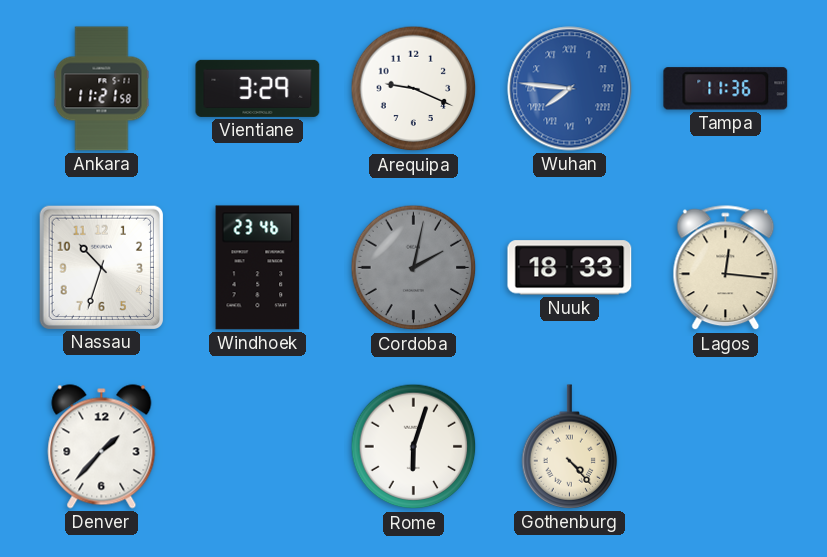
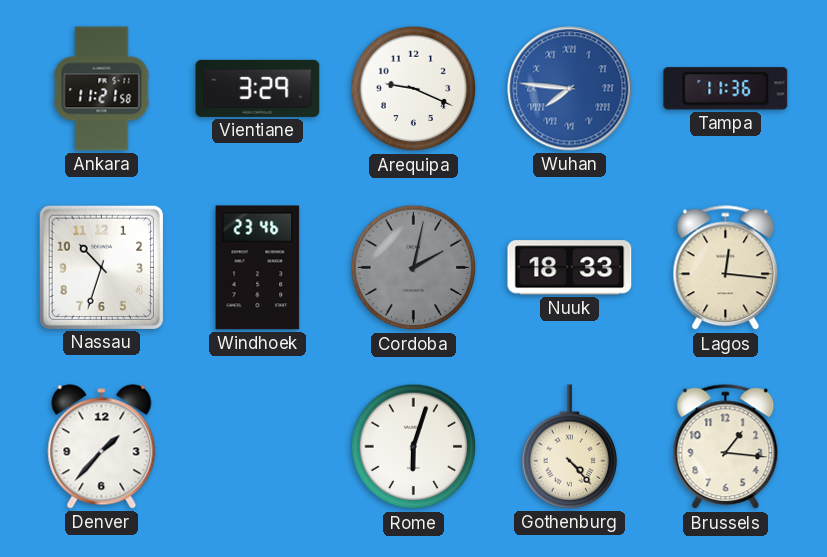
Brussels: none -> 1:16 (726, 447)
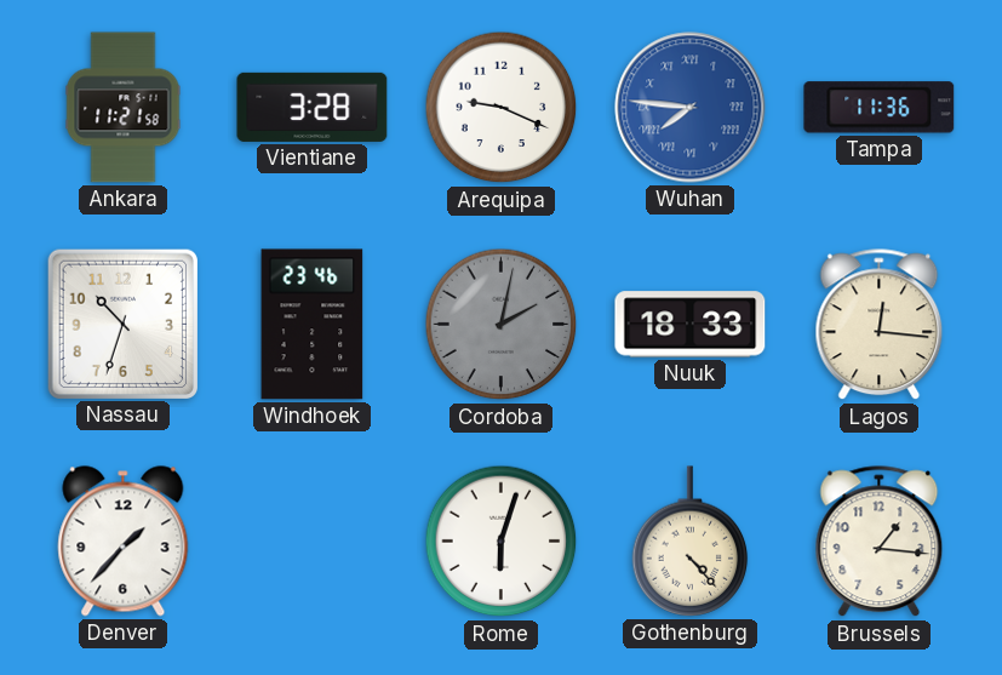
Vientiane: 3:29 -> 3:28 (313, 107)
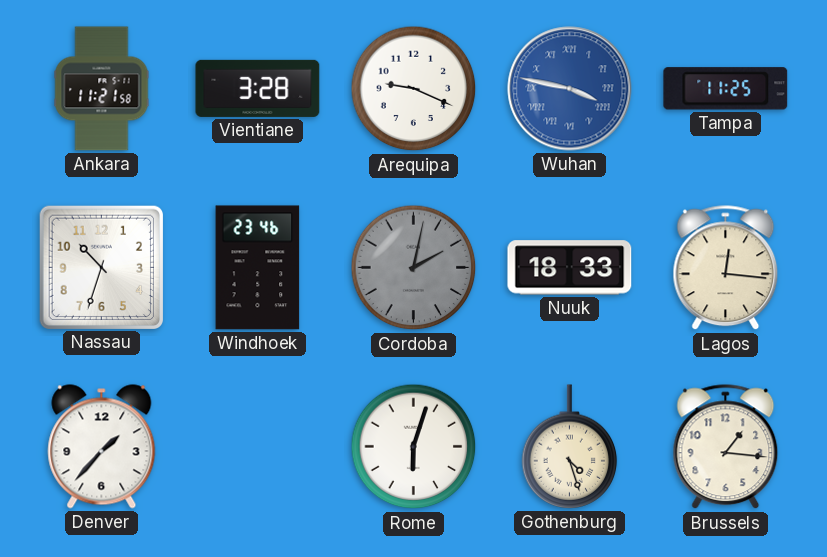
Wuhan: 7:46 -> 3:47 (570, 89)
Tampa: 11:36 -> 11:25 (726, 89)
Gothenburg: 4:23 -> 4:27 (570, 447)
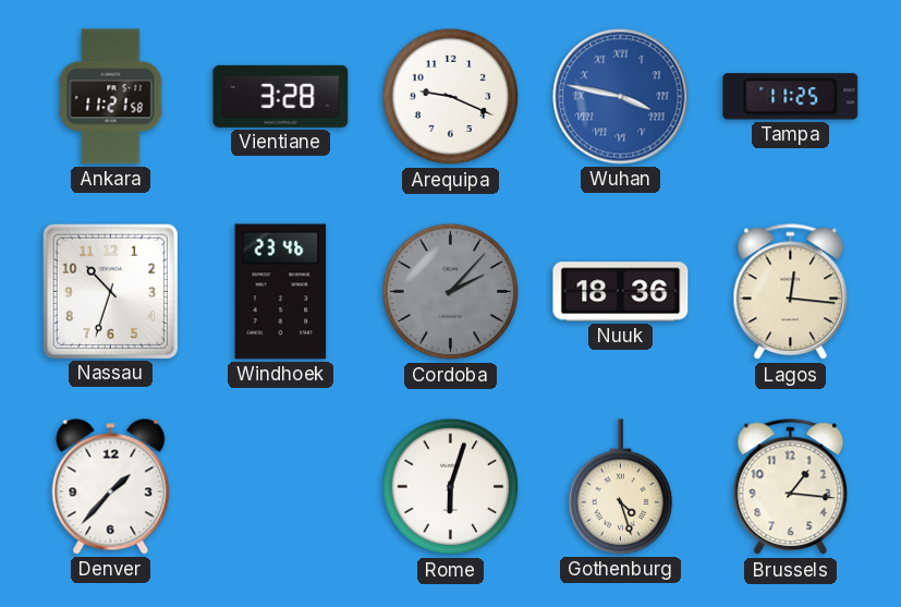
Cordoba: 2:02 -> 2:07 (451, 292)
Nuuk: 18:33 -> 18:36 (621, 292)
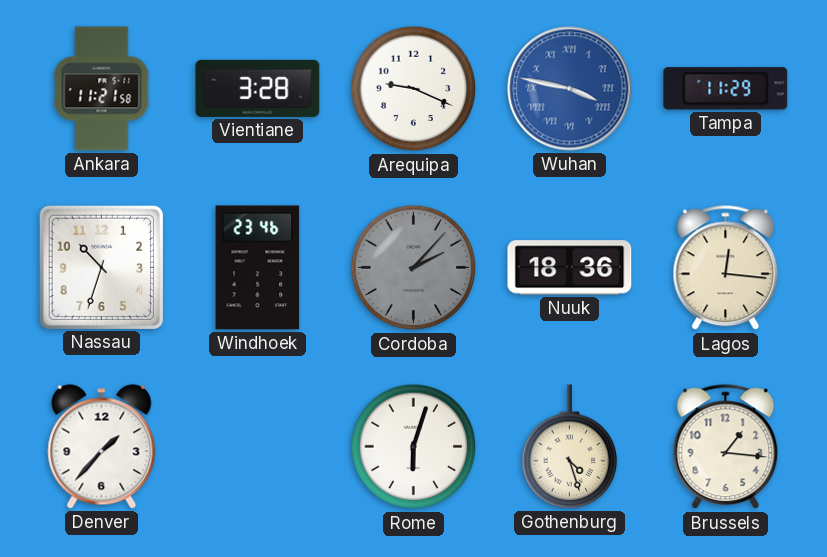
Tampa: 11:25 -> 11:29 (726, 89)
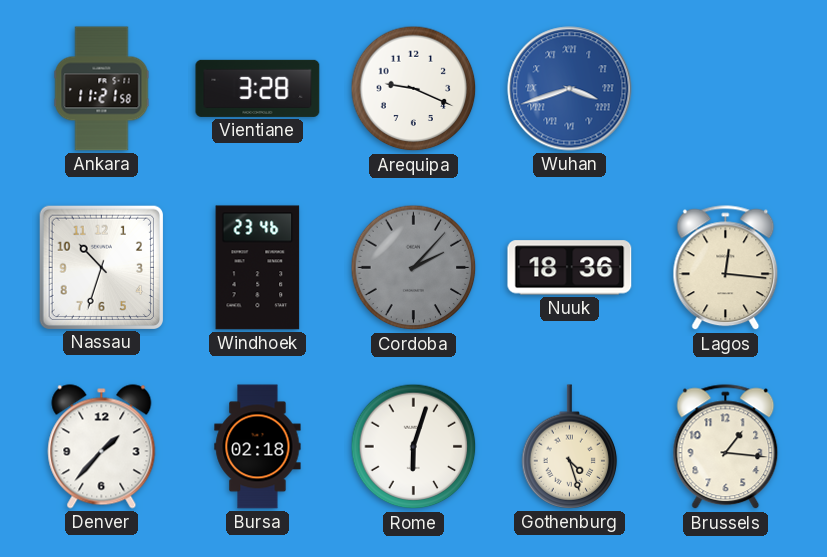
Wuhan: 3:47 -> 3:42 (570, 89)
Tampa: 11:29 -> none (726, 89)
Bursa: none -> 02:18 (258, 447)
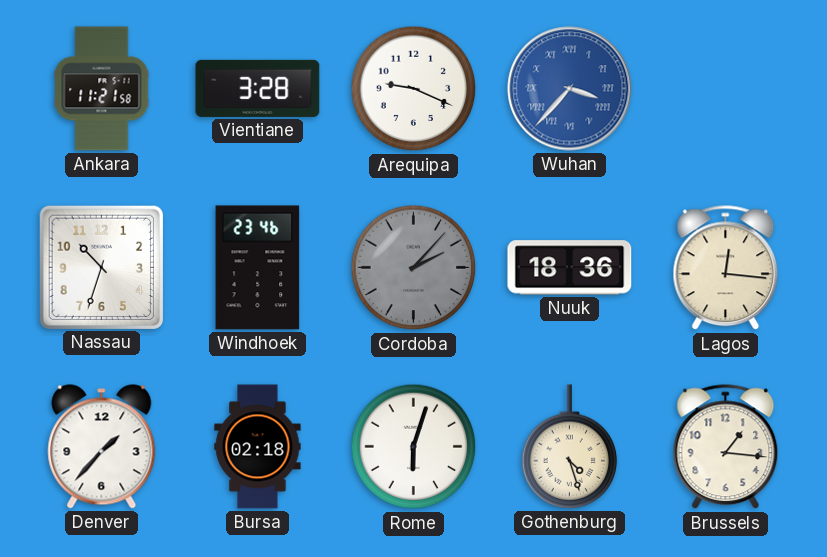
Wuhan: 3:42 -> 3:37 (570, 89)
